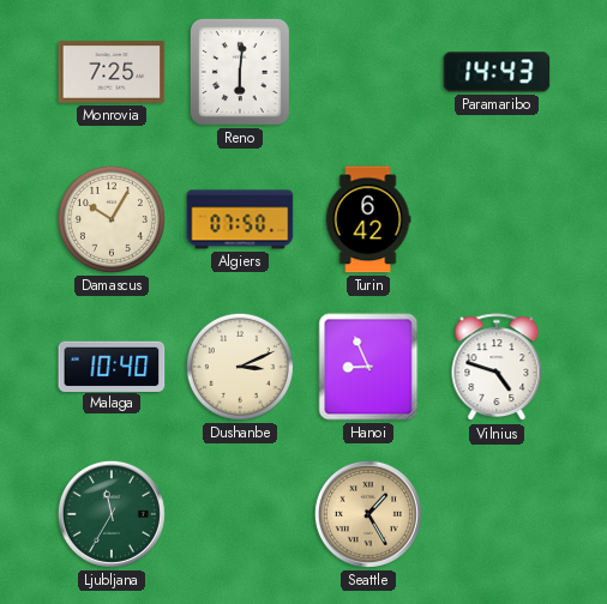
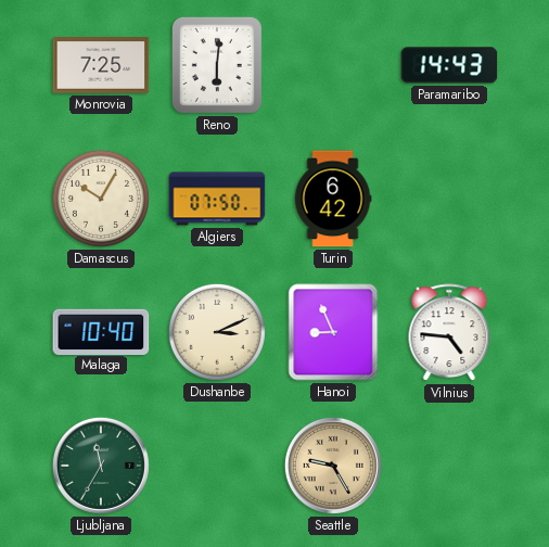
Vilnius: 4:48 -> 4:46 (449, 333)
Seattle: 1:25 -> 9:25 (333, 466)
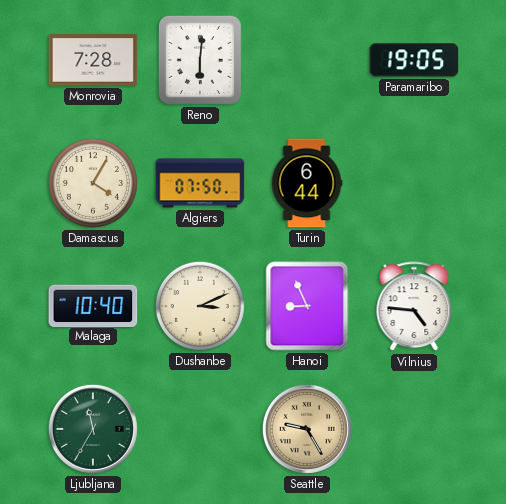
Monrovia: 7:25 -> 7:28 (93, 60)
Paramaribo: 14:43 -> 19:05 (414, 60)
Damascus: 10:05 -> 4:05 (93, 183)
Turin: 6:42 -> 6:44 (307, 183)
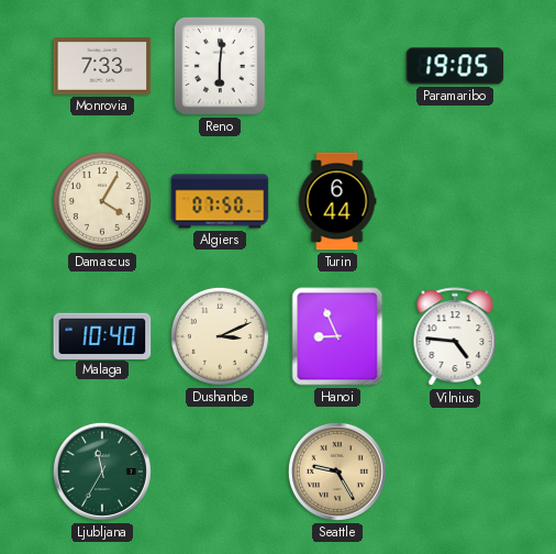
Monrovia: 7:28 -> 7:33 (102, 66)
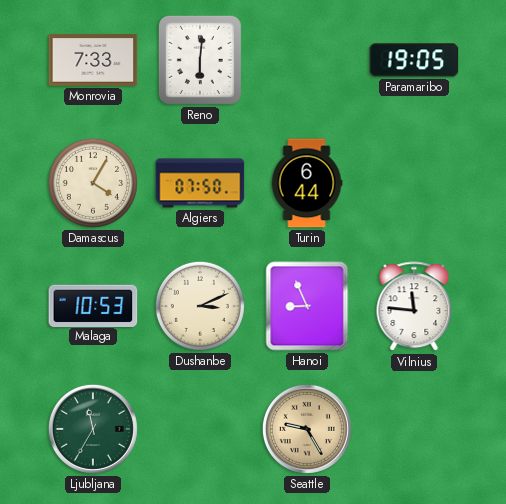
Malaga: 10:40 -> 10:53 (93, 305)
Vilnius: 4:46 -> 11:46 (414, 307)
